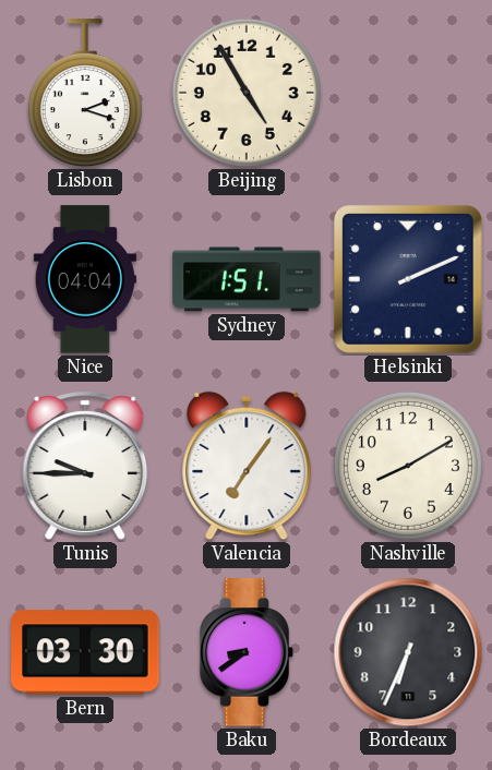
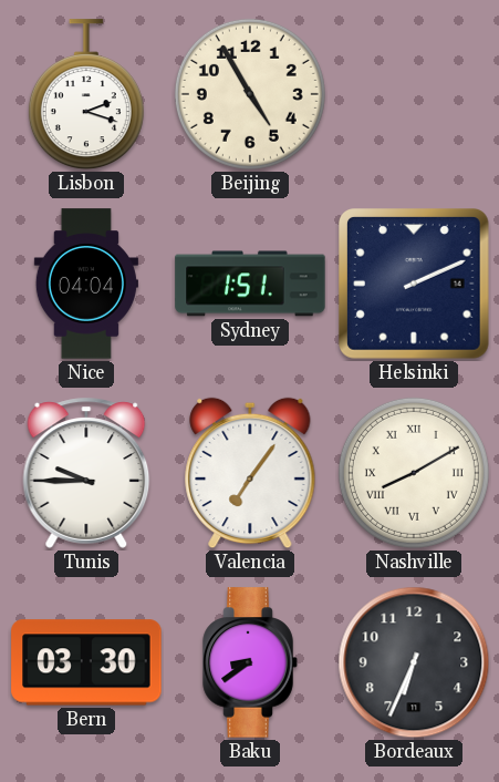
Nashville numerals: Arabic -> Roman (414, 473)
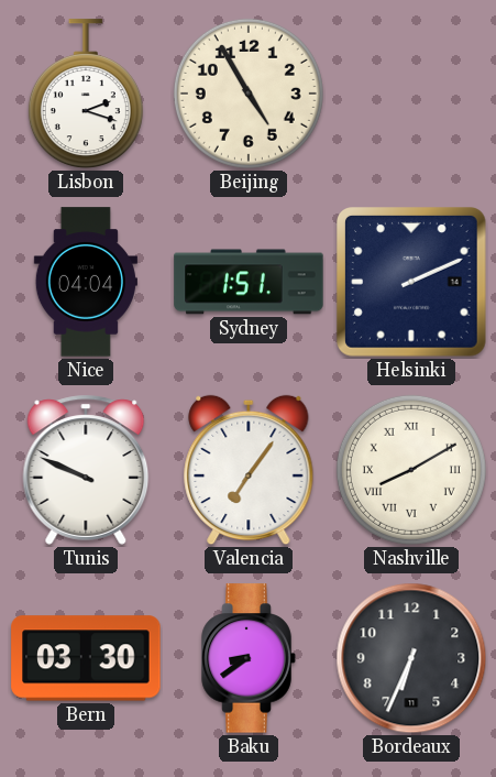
Tunis: 9:45 -> 9:49 (86, 470)
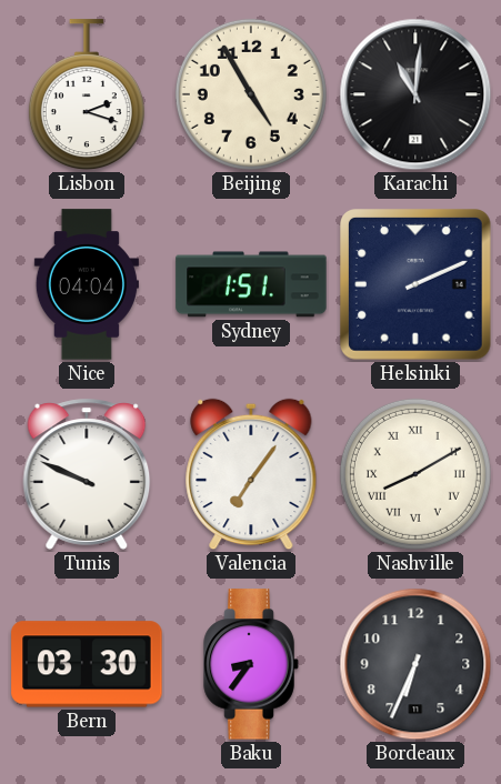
Karachi: none -> 11:01 (415, 94)
Baku: 8:39 -> 8:36 (251, 664)
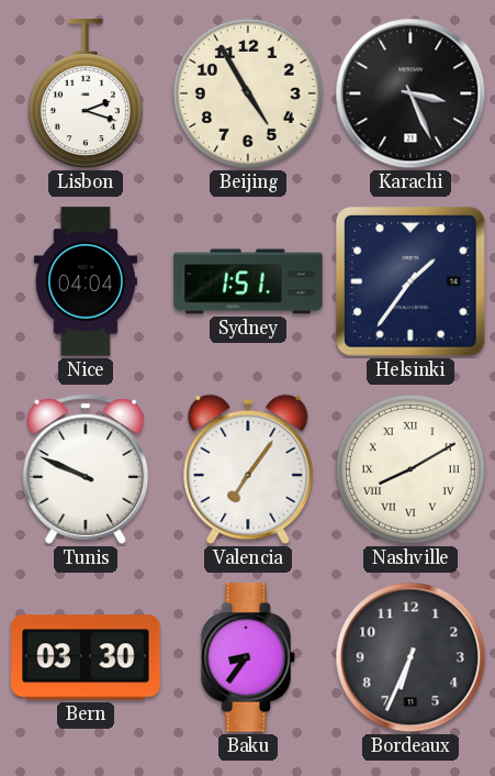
Karachi: 11:01 -> 3:26 (410, 93)
Helsinki: 2:11 -> 1:36 (412, 282)
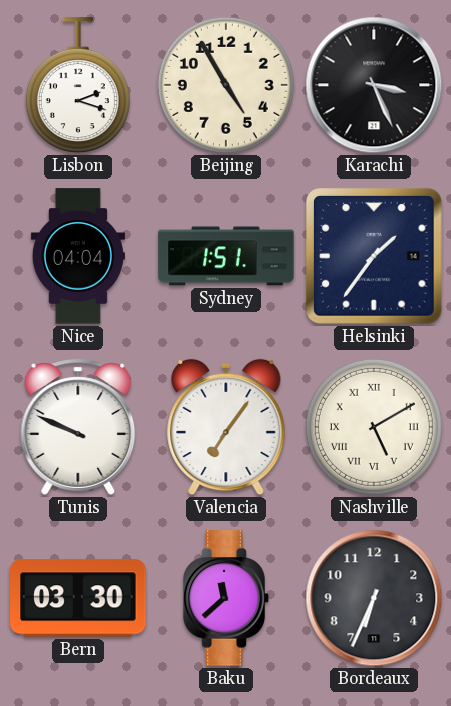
Nashville: 8:10 -> 5:10 (374, 427)
Baku: 8:36 -> 11:38 (226, 598)
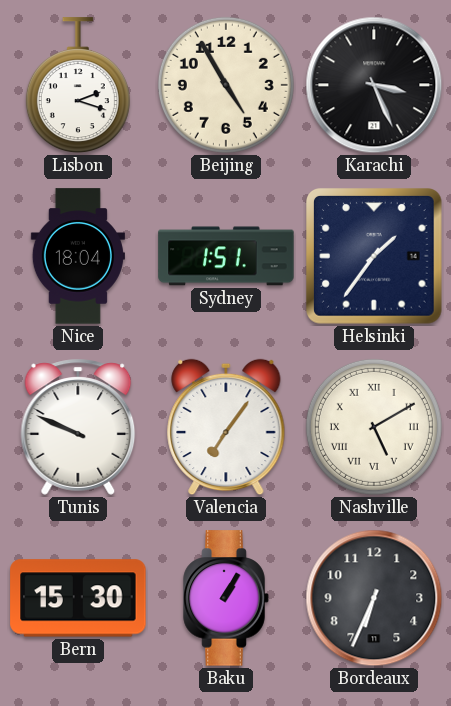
Nice: 04:04 -> 18:04 (78, 256)
Bern: 03:30 -> 15:30 (78, 598)
Baku: 11:38 -> 1:05 (226, 598)
